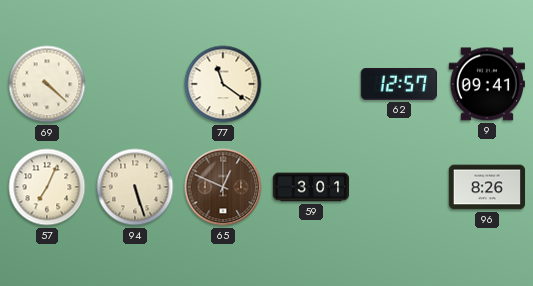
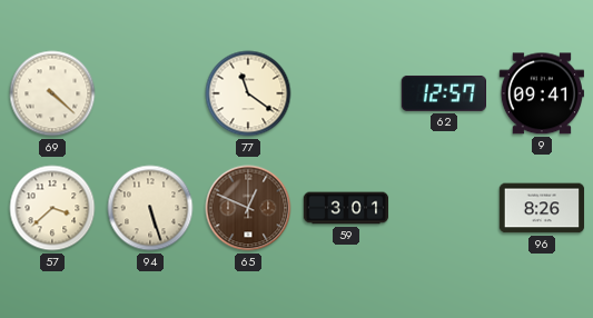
57: 7:04 -> 3:38 (52, 208)
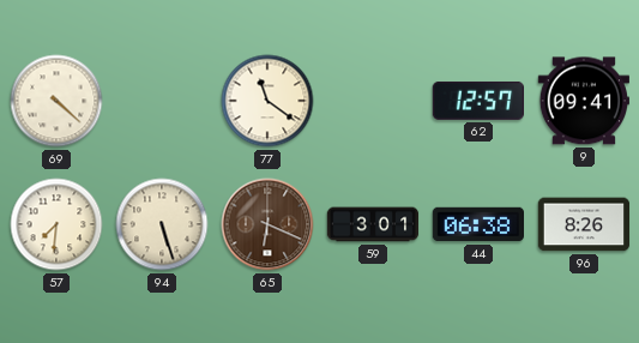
57: 3:38 -> 7:31 (56, 224)
65: 12:49 -> 6:19 (267, 224)
44: none -> 06:38 (477, 224)
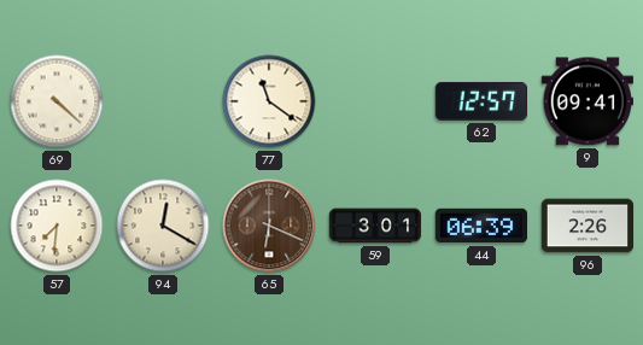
94: 5:27 -> 12:20 (163, 226)
44: 06:38 -> 06:39 (480, 226)
96: 8:26 -> 2:26 (588, 226)
